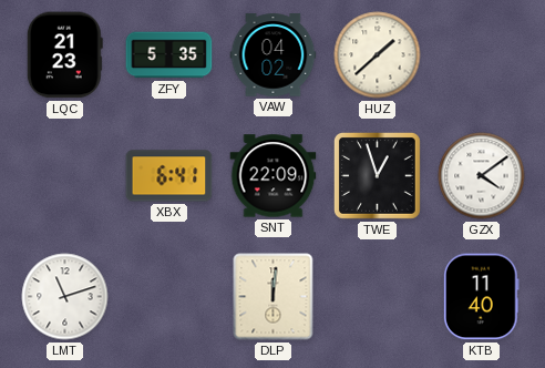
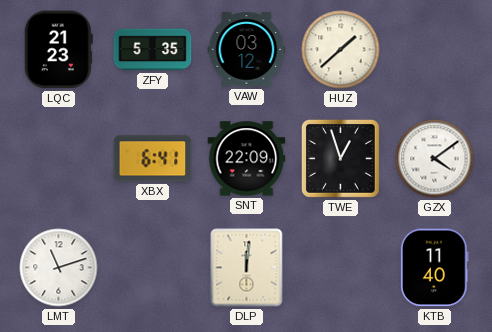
VAW: 04:02 -> 03:12 (247, 50)
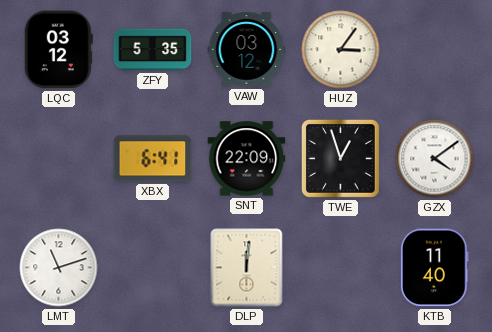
LQC: 21:23 -> 03:12 (58, 50)
HUZ: 1:38 -> 3:06 (341, 50)
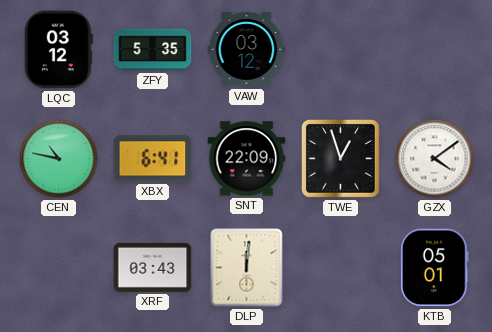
HUZ: 3:06 -> none (341, 50)
CEN: none -> 10:47 (59, 159)
LMT: 11:12 -> none (59, 268)
XRF: none -> 03:43 (153, 267)
KTB: 11:40 -> 05:01 (434, 268)
